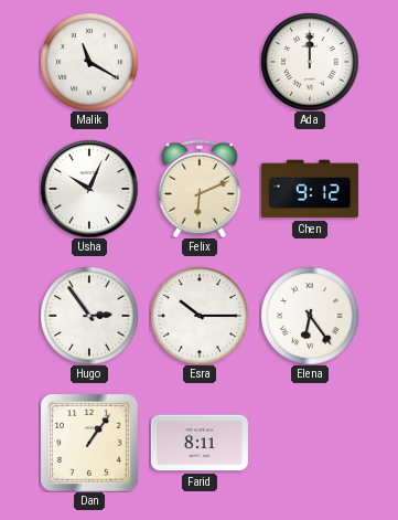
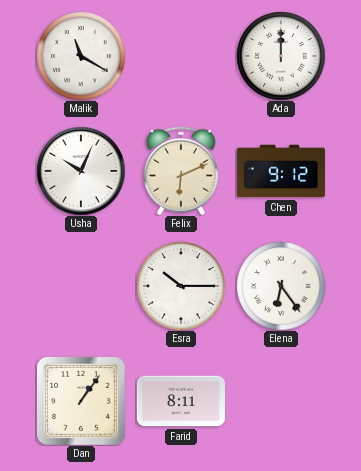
Hugo: 2:54 -> none (89, 316)
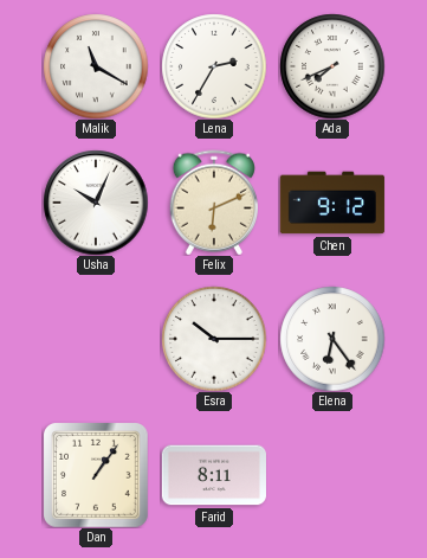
Lena: none -> 2:35 (214, 66)
Ada: 12:00 -> 7:41 (332, 66)
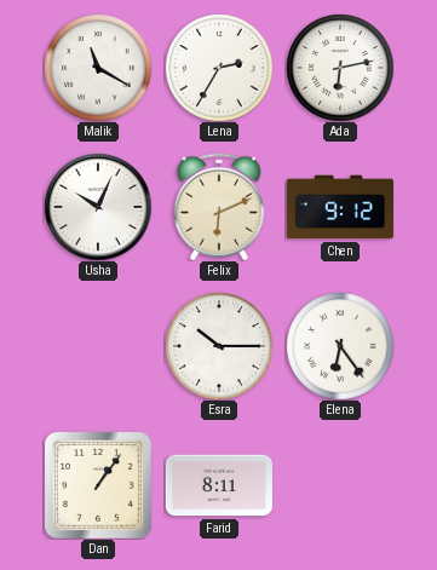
Ada: 7:41 -> 6:13 (340, 68)
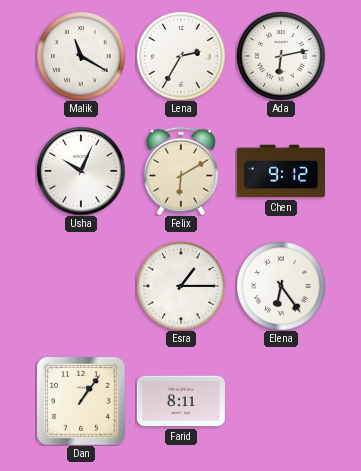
Felix: 6:11 -> 6:10 (181, 171)
Esra: 10:15 -> 1:15 (181, 286)
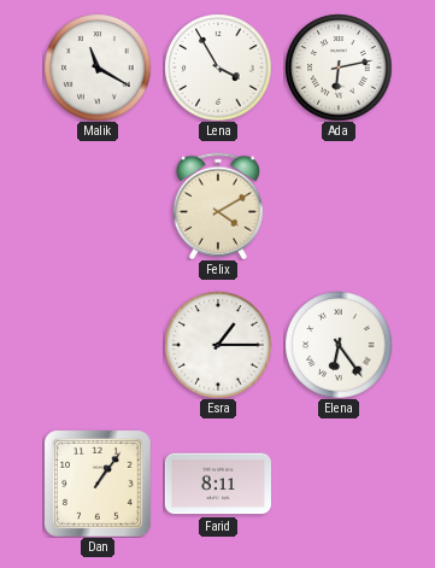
Lena: 2:35 -> 3:55 (218, 68)
Usha: 10:04 -> none (81, 171)
Felix: 6:10 -> 4:10 (218, 206)
Chen: 9:12 -> none (281, 171)
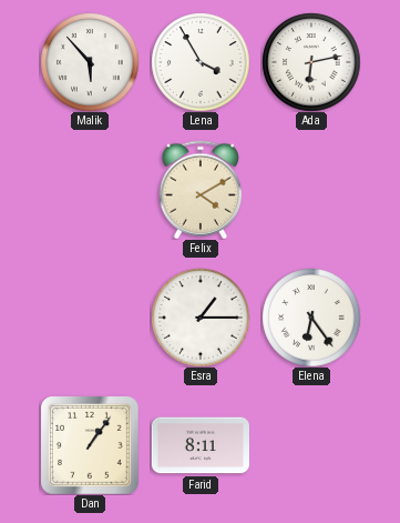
Malik: 11:20 -> 5:53 (90, 62)
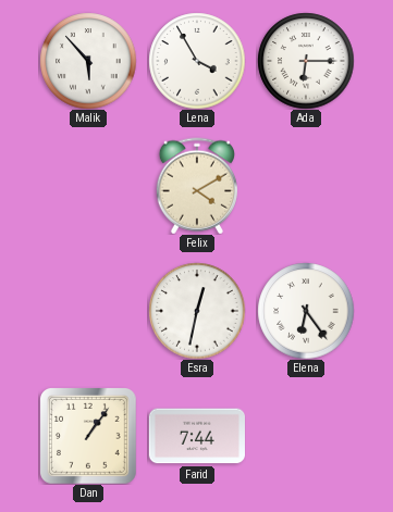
Ada: 6:13 -> 6:15 (306, 61)
Esra: 1:15 -> 12:32 (197, 311)
Farid: 8:11 -> 7:44 (197, 436)
